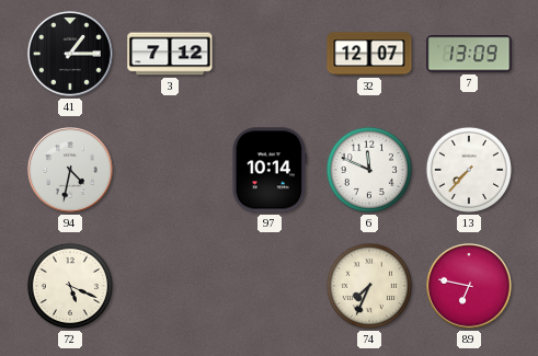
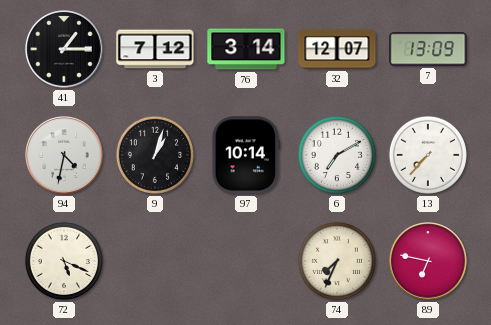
76: none -> 3:14 (246, 49)
9: none -> 1:03 (155, 155)
6: 11:49 -> 7:10 (337, 155)
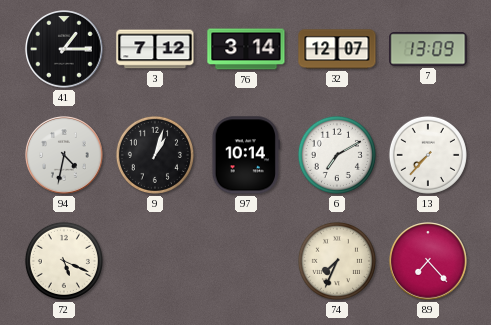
89: 6:47 -> 7:23 (428, 261)
